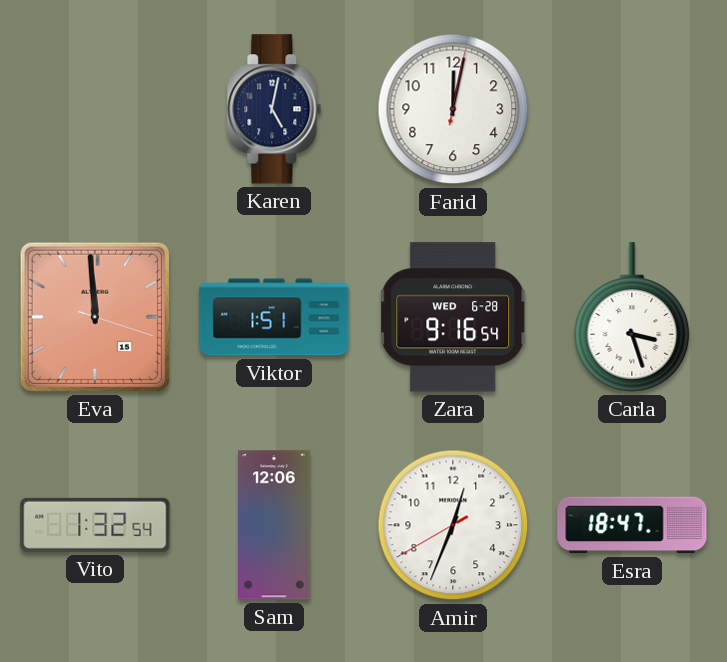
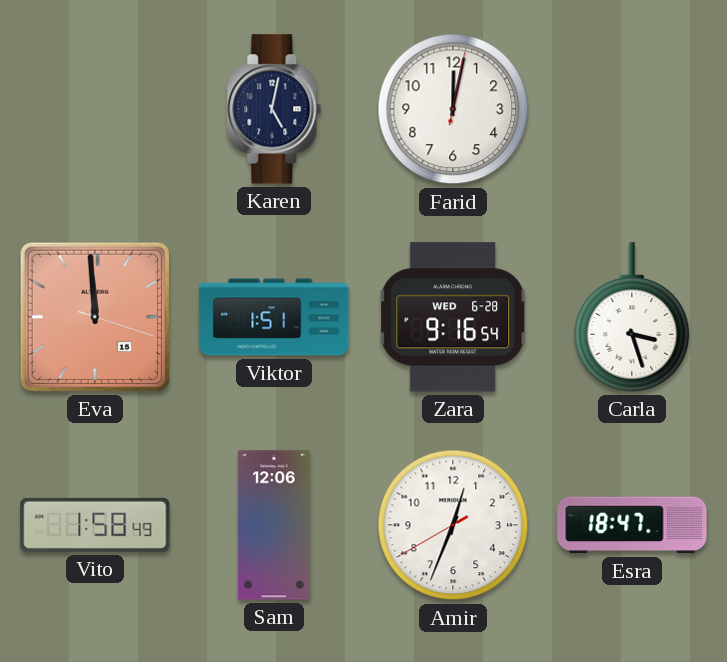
Vito: 1:32 -> 1:58 (95, 525)
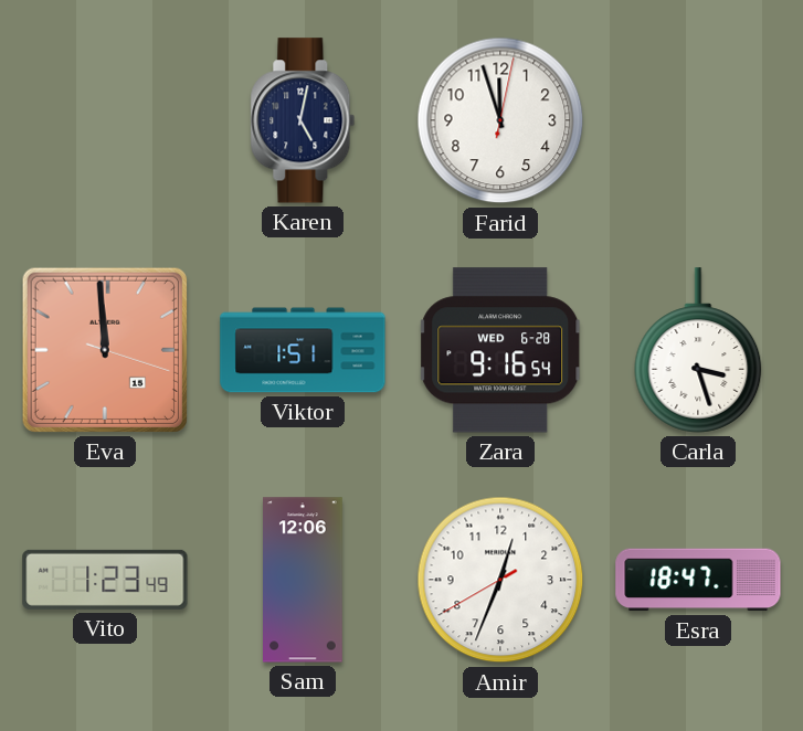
Farid: 12:02 -> 11:57 (500, 120)
Vito: 1:58 -> 1:23 (105, 580)
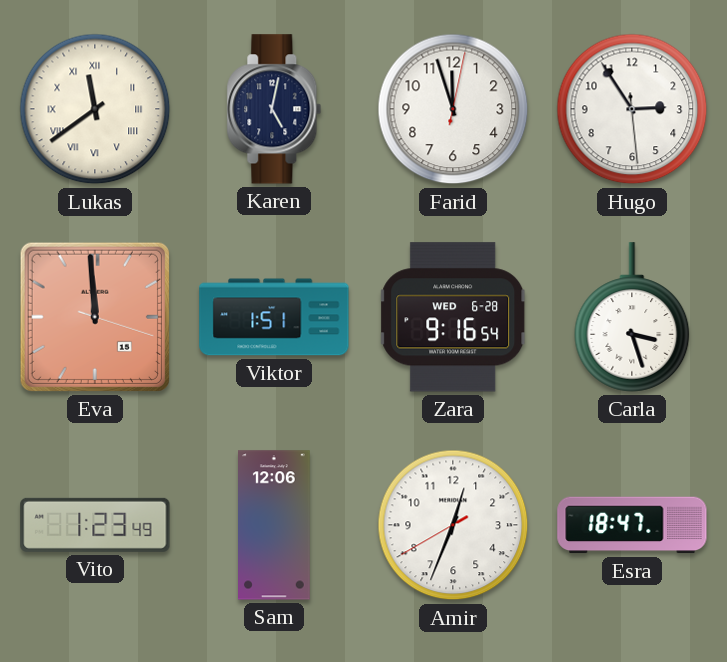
Lukas: none -> 11:39 (95, 109)
Hugo: none -> 2:54 (632, 109)
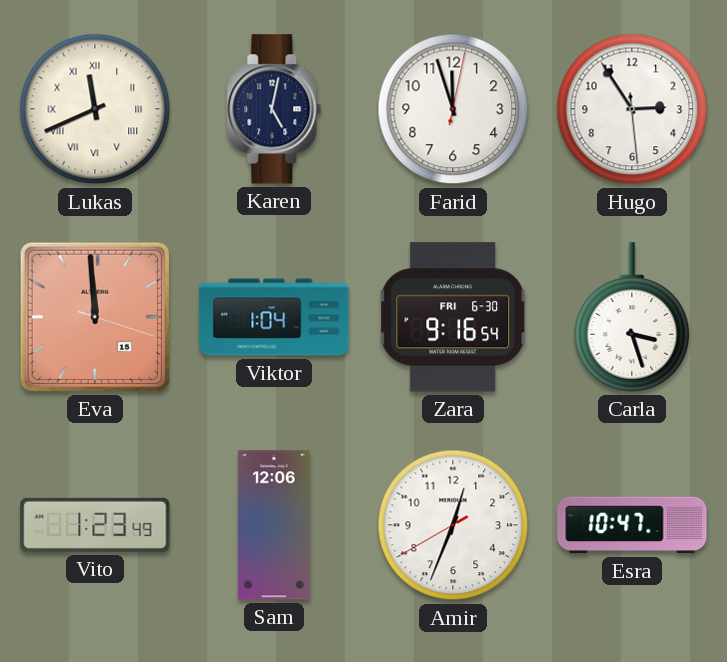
Lukas: 11:39 -> 11:41 (95, 109)
Viktor: 1:51 -> 1:04 (274, 317)
Zara date: WED 6-28 -> FRI 6-30 (453, 317)
Esra: 18:47 -> 10:47 (632, 525)
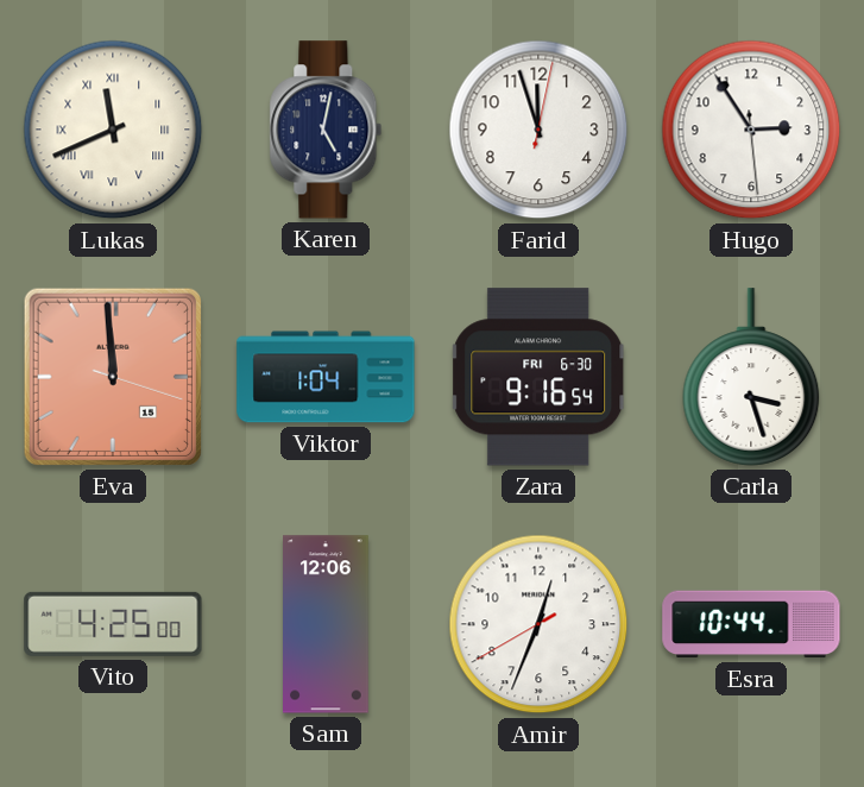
Vito: 1:23 -> 4:25 (113, 624)
Esra: 10:47 -> 10:44 (751, 624)
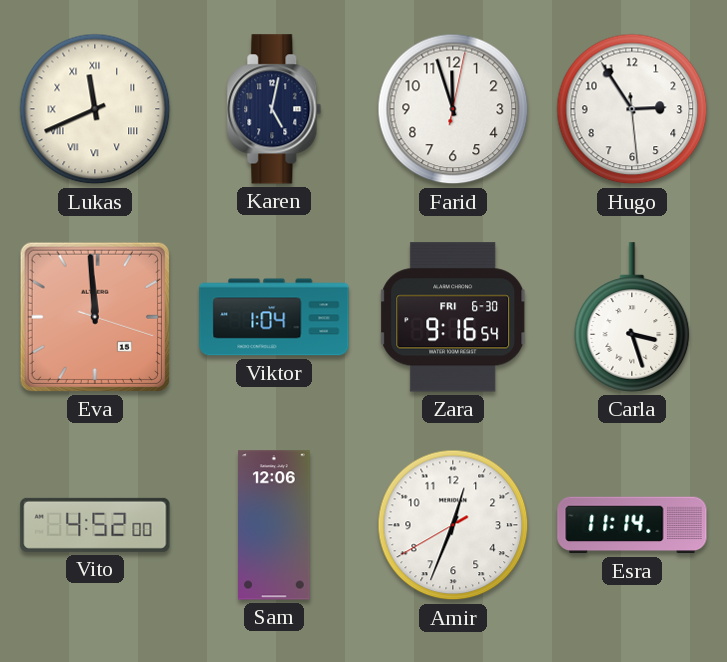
Vito: 4:25 -> 4:52 (95, 525)
Esra: 10:44 -> 11:14 (632, 525)
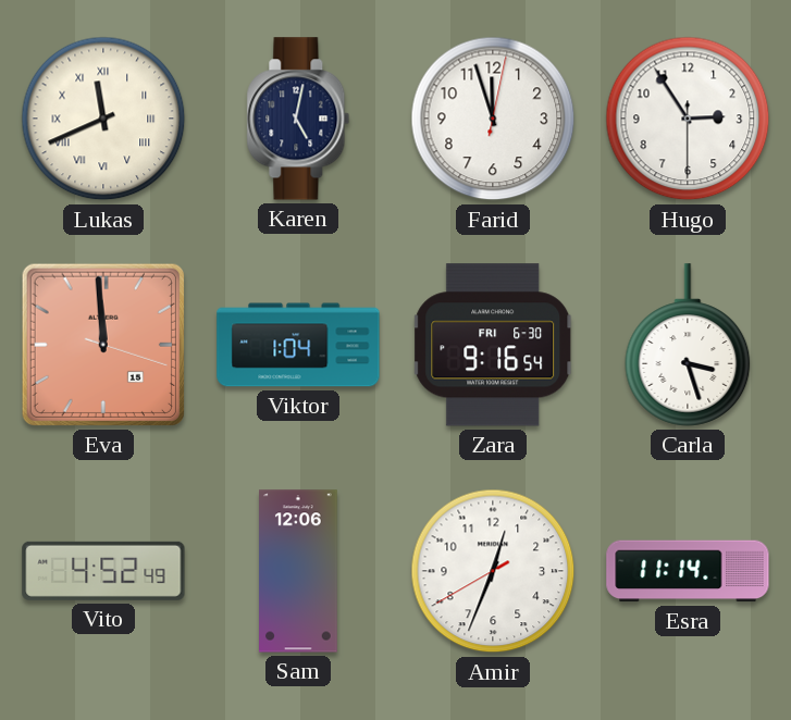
Hugo: 2:54:29 -> 2:54:30 (688, 119)
Vito: 4:52:00 -> 4:52:49 (103, 571)
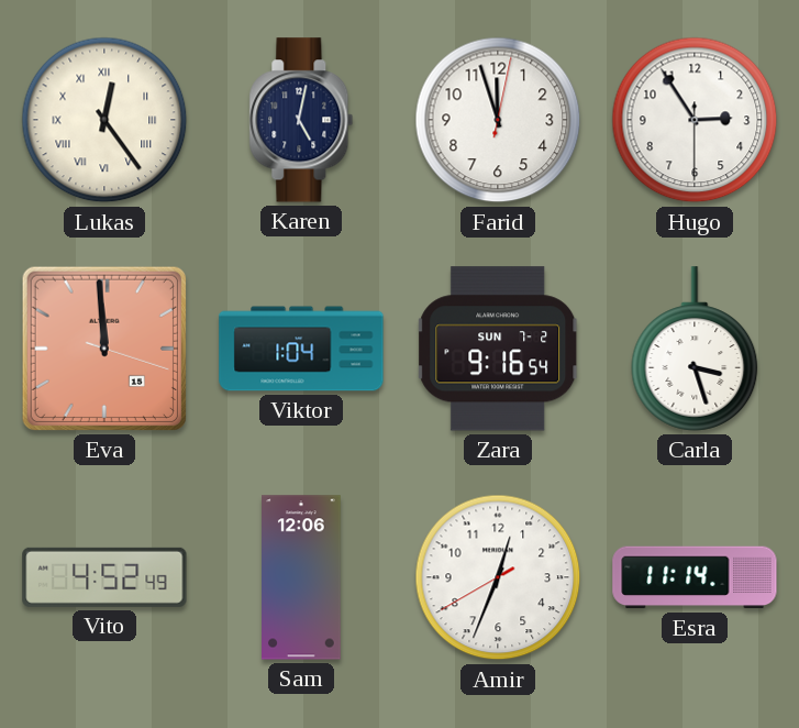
Lukas: 11:41 -> 12:24 (104, 120)
Zara date: FRI 6-30 -> SUN 7-2 (498, 349)
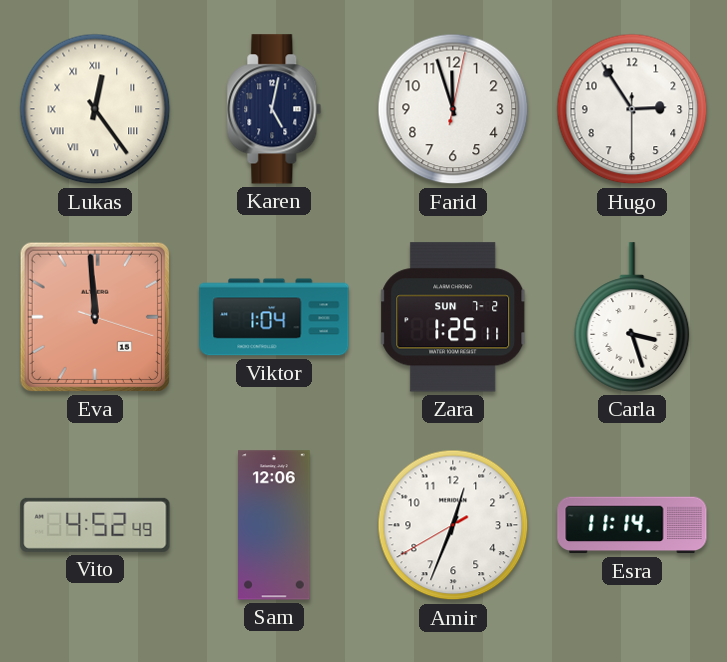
Zara: 9:16 -> 1:25 (453, 317)
